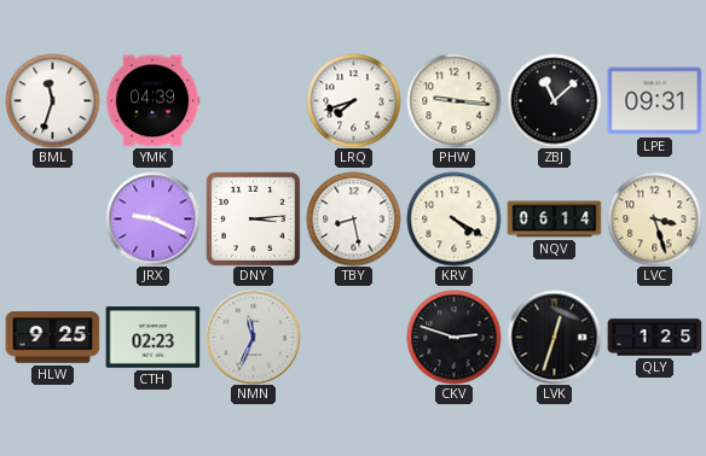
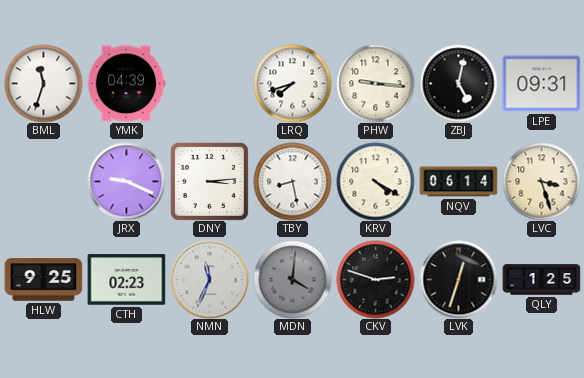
ZBJ: 11:08 -> 5:02 (458, 83)
MDN: none -> 4:01 (292, 279)
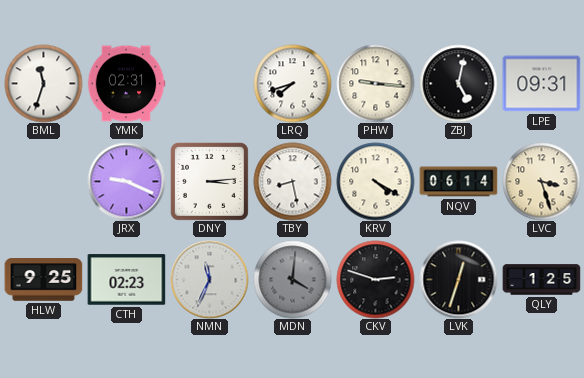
YMK: 04:39 -> 02:31 (126, 84)
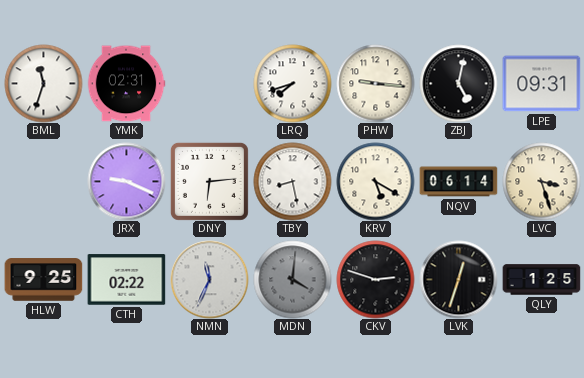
DNY: 3:14 -> 6:14 (209, 181)
KRV: 4:20 -> 5:20 (375, 181)
CTH: 02:23 -> 02:22 (126, 280)
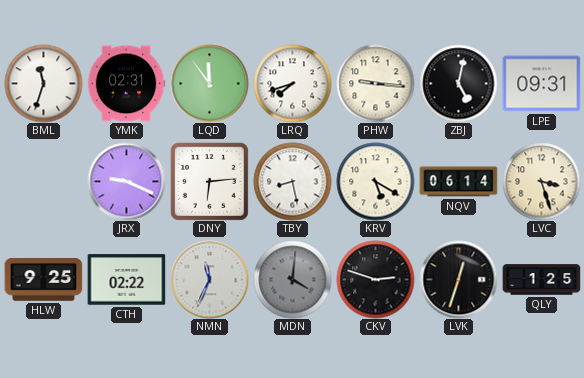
LQD: none -> 11:54 (209, 83)
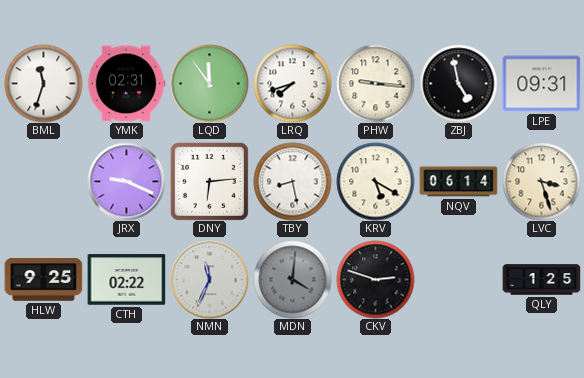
ZBJ: 5:02 -> 4:58 (458, 83)
LVK: 12:33 -> none (458, 279)
